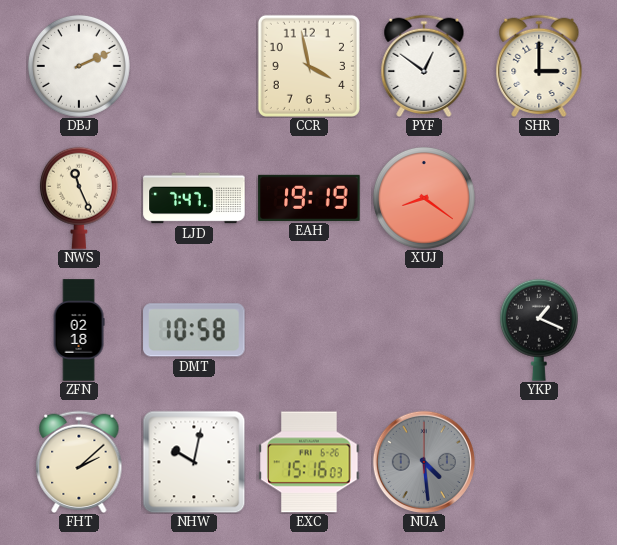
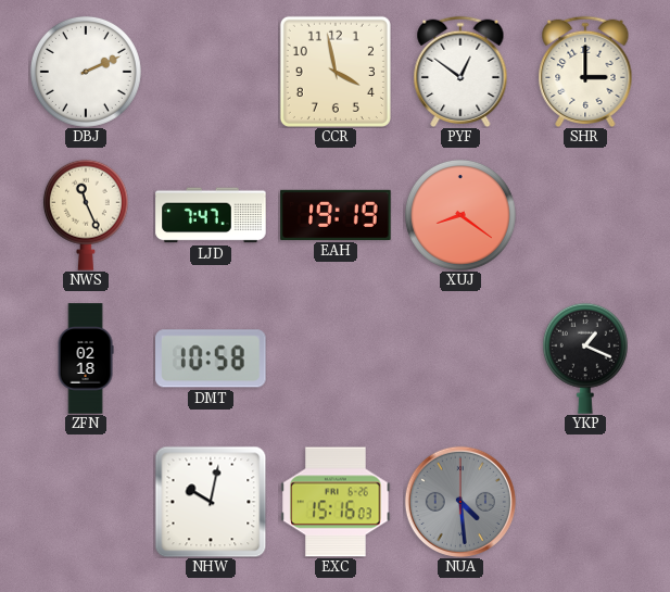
FHT: 2:08 -> none (79, 461)
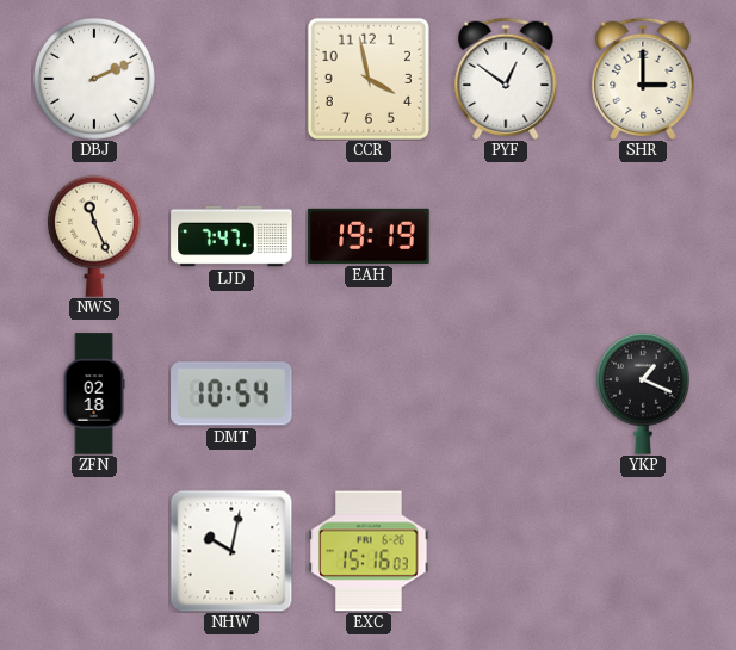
XUJ: 8:21 -> none (460, 215)
DMT: 10:58 -> 10:54 (231, 394)
NUA: 4:29 -> none (460, 502)
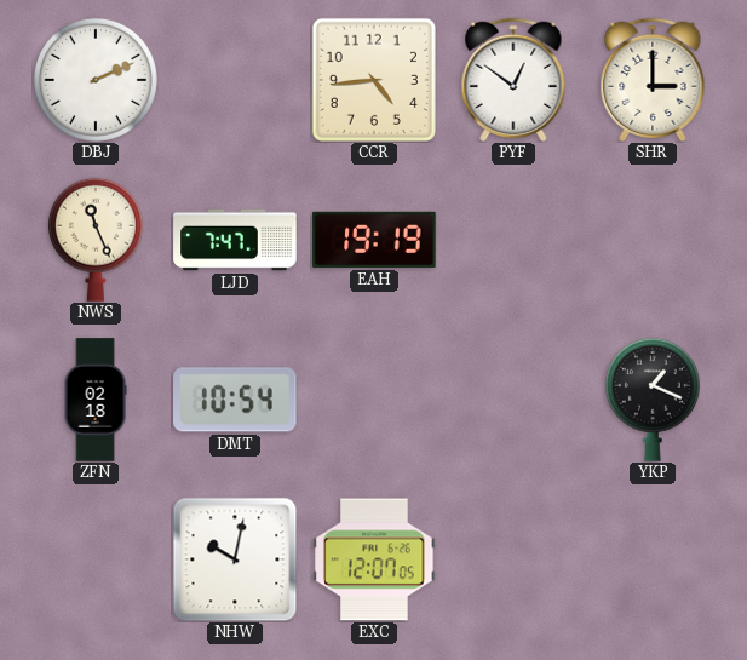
CCR: 3:58 -> 4:44 (374, 80)
EXC: 15:16 -> 12:07 (374, 559)
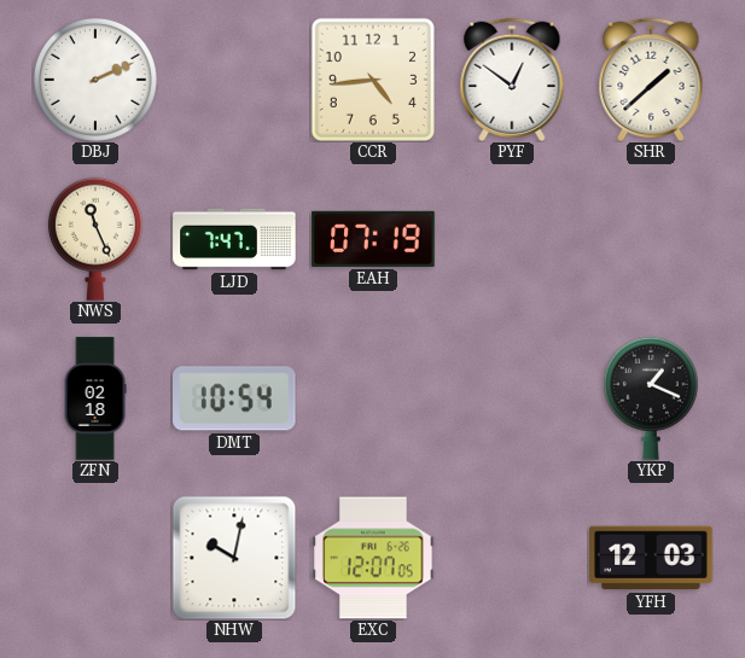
SHR: 3:00 -> 1:38 (651, 78)
EAH: 19:19 -> 07:19 (373, 239)
YFH: none -> 12:03 (651, 558)
